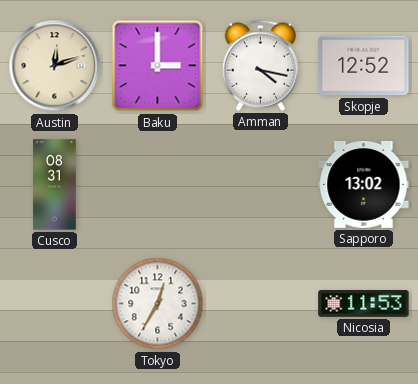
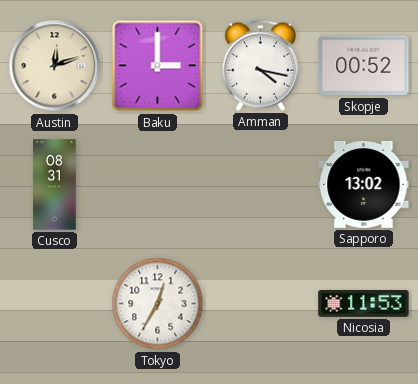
Skopje: 12:52 -> 00:52 (364, 66)
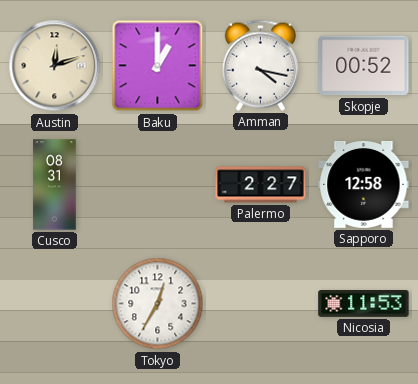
Baku: 3:00 -> 1:00 (158, 66)
Palermo: none -> 2:27 (261, 185)
Sapporo: 13:02 -> 12:58 (364, 184)
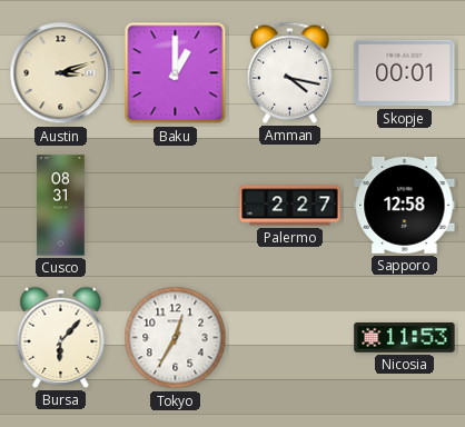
Austin: 12:12 -> 3:12 (61, 73)
Skopje: 00:52 -> 00:01 (405, 73)
Bursa: none -> 6:07 (61, 337)
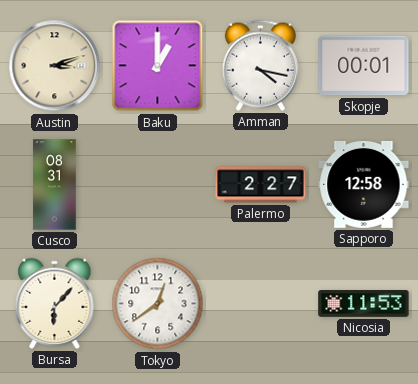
Tokyo: 12:35 -> 12:39 (158, 304)
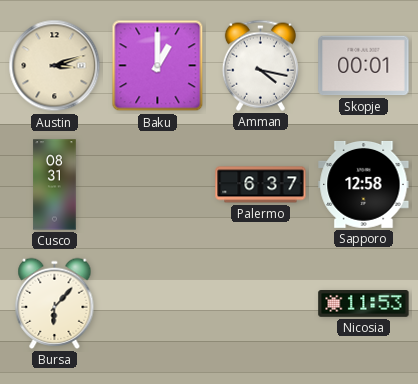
Palermo: 2:27 -> 6:37 (261, 185)
Tokyo: 12:39 -> none (158, 304)
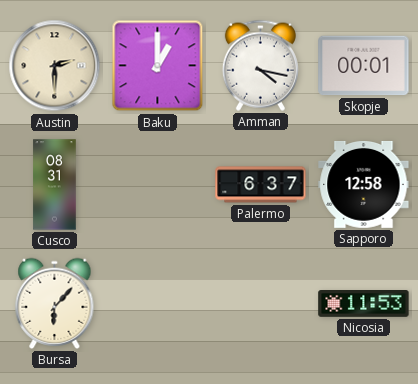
Austin: 3:12 -> 2:30 (55, 66)
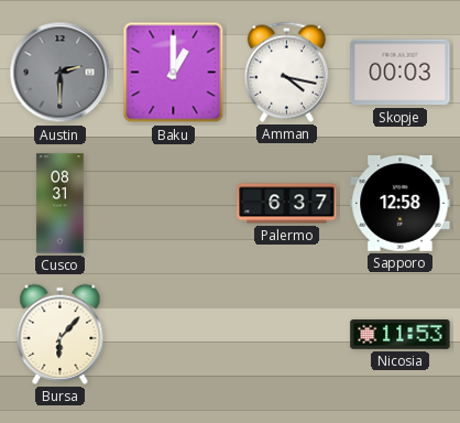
Austin dial: cream -> grey (61, 73)
Skopje: 00:01 -> 00:03 (401, 73)
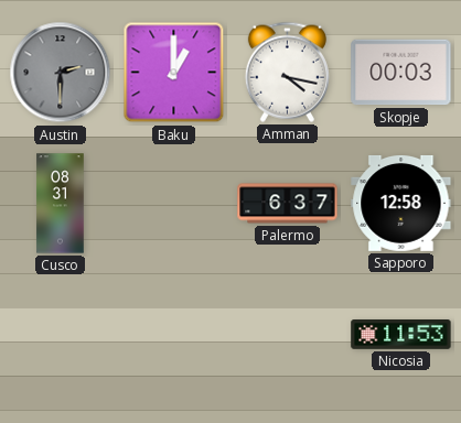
Bursa: 6:07 -> none (61, 334)
